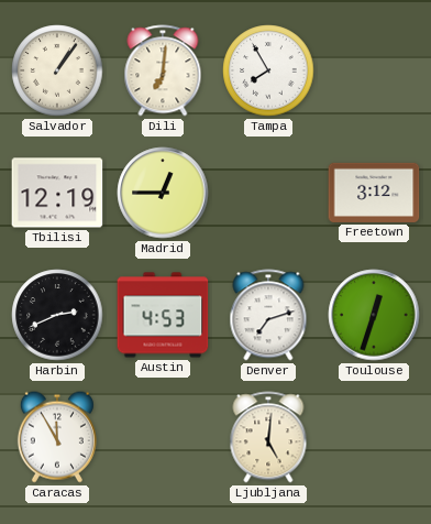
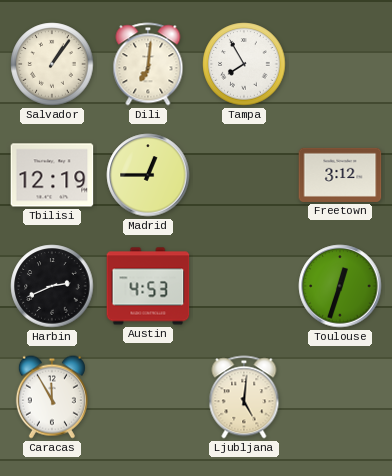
Denver: 7:12 -> none (268, 315)
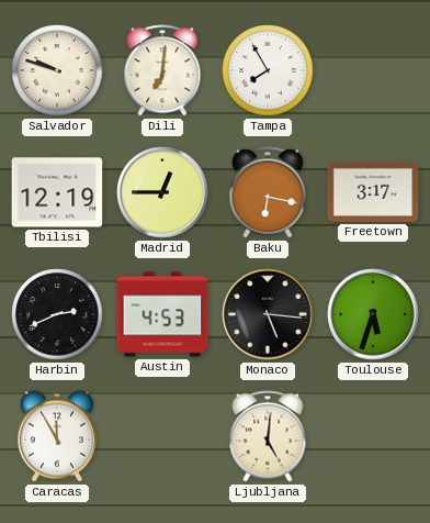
Salvador: 1:06 -> 9:48 (57, 70)
Baku: none -> 6:17 (268, 192)
Freetown: 3:12 -> 3:17 (373, 192)
Monaco: none -> 5:16 (268, 314)
Toulouse: 12:33 -> 5:33 (373, 314)
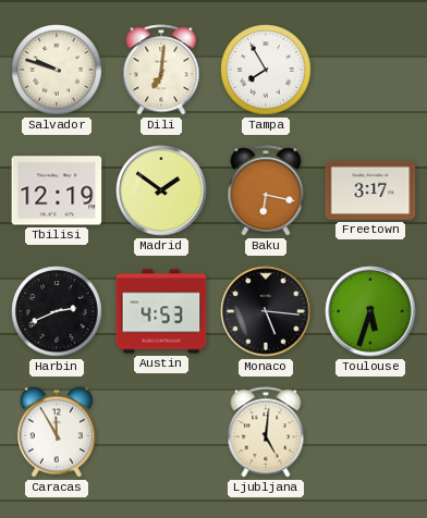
Madrid: 12:45 -> 1:51 (161, 190)
